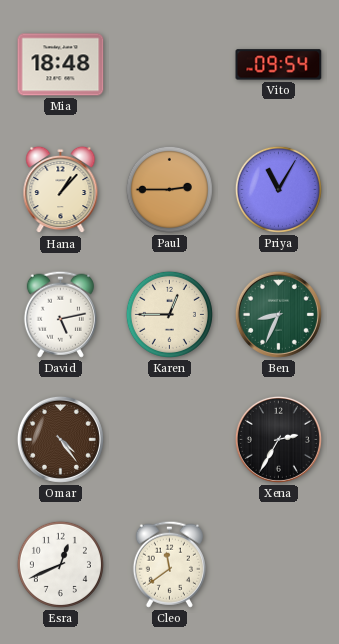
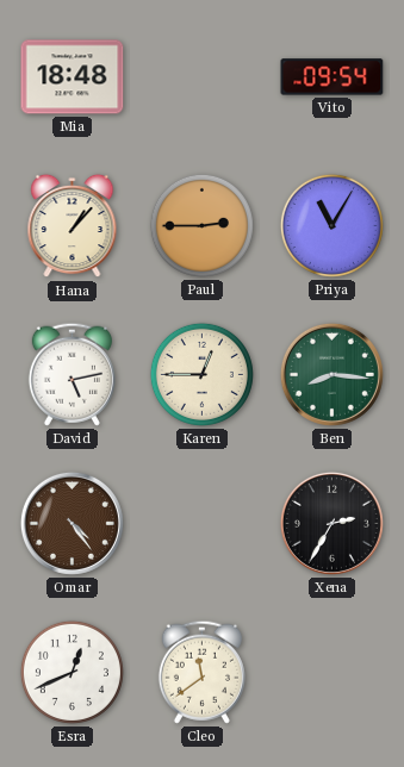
Ben: 8:34 -> 8:16 (331, 374)
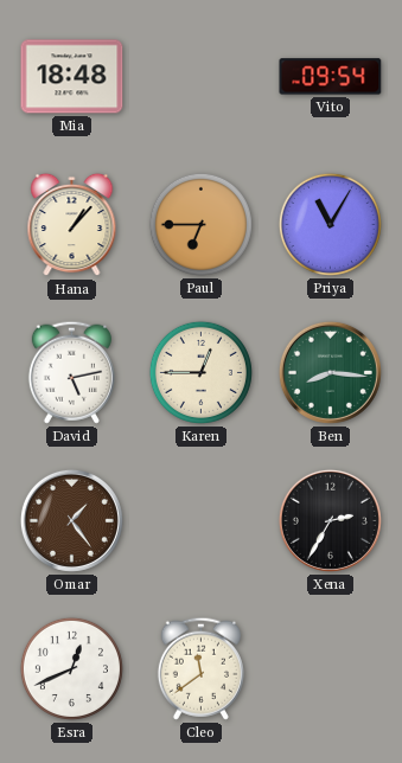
Paul: 2:45 -> 6:45 (200, 224)
Omar: 4:24 -> 1:24 (71, 520)
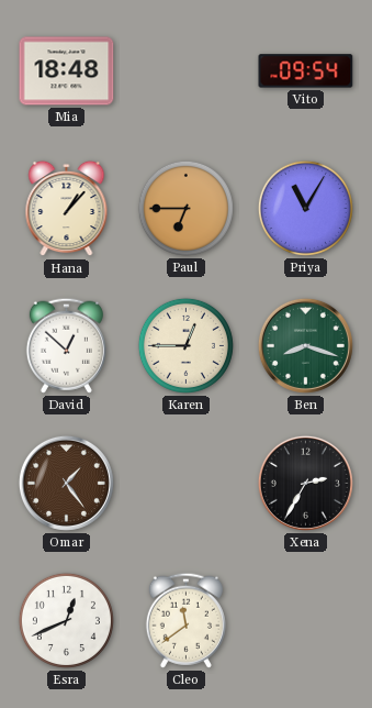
David: 5:13 -> 12:52 (66, 345)
Ben: 8:16 -> 8:18 (305, 345)
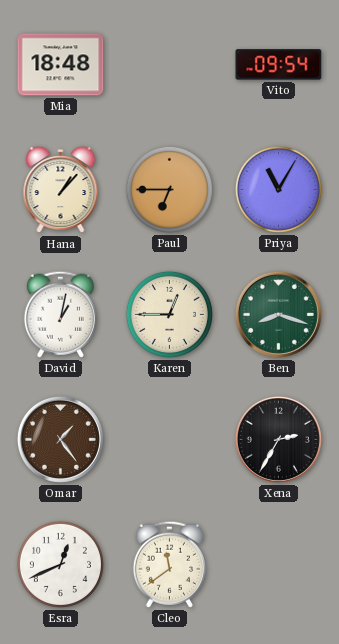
David: 12:52 -> 1:02 (60, 314)
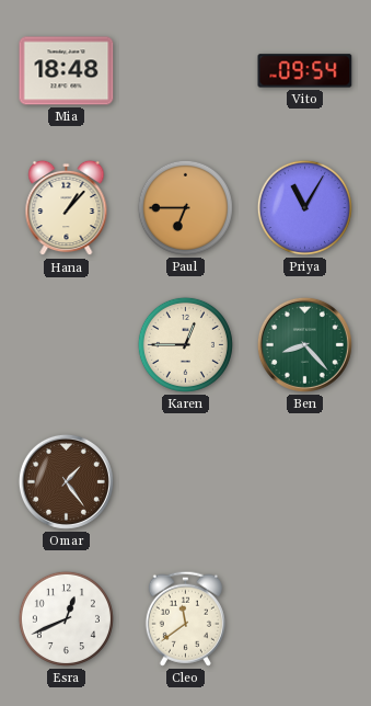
David: 1:02 -> none (60, 314)
Ben: 8:18 -> 8:23 (304, 344)
Xena: 2:35 -> none (278, 439)
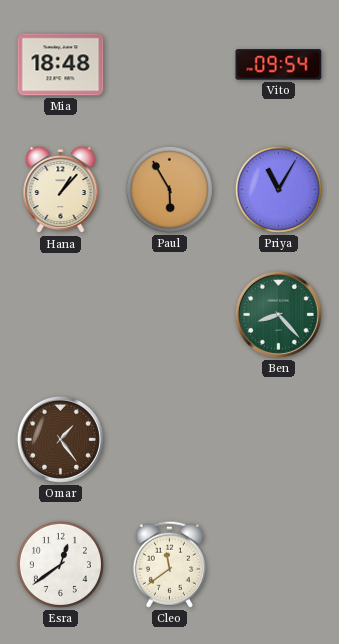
Paul: 6:45 -> 5:55 (169, 189)
Karen: 12:45 -> none (185, 344)
Esra: 12:41 -> 12:39 (60, 564)
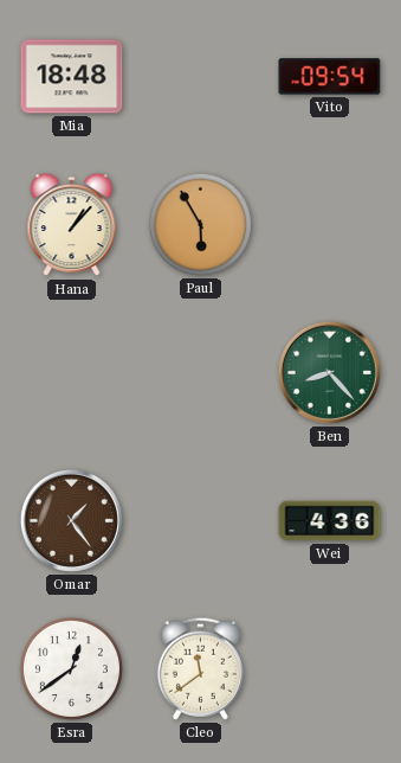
Priya: 11:05 -> none (278, 189)
Wei: none -> 4:36 (330, 521)
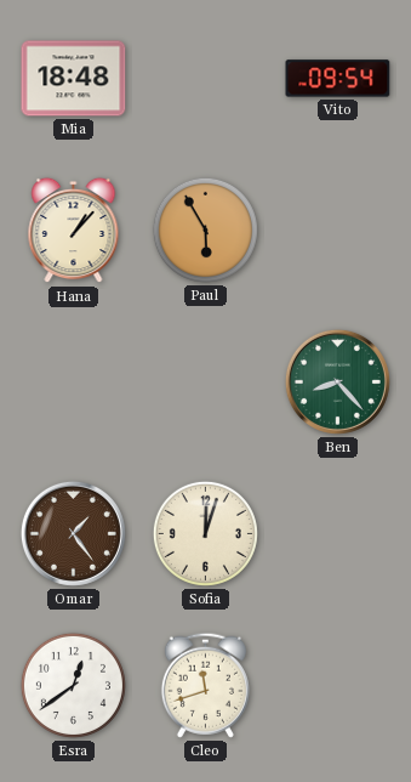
Sofia: none -> 12:03 (205, 533)
Wei: 4:36 -> none (330, 521)
Cleo: 11:39 -> 11:42 (205, 685)
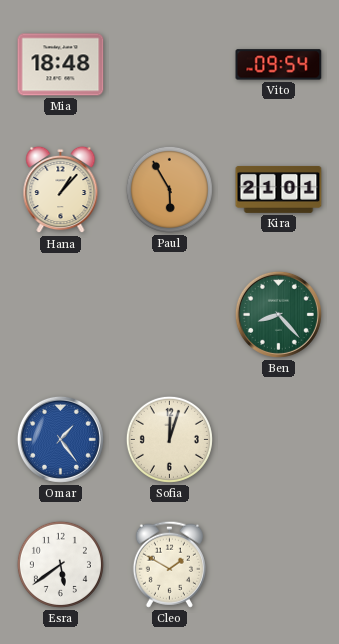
Kira: none -> 21:01 (279, 189)
Omar dial: brown -> blue (60, 439)
Esra: 12:39 -> 5:39 (60, 564)
Cleo: 11:42 -> 1:50 (169, 564)
